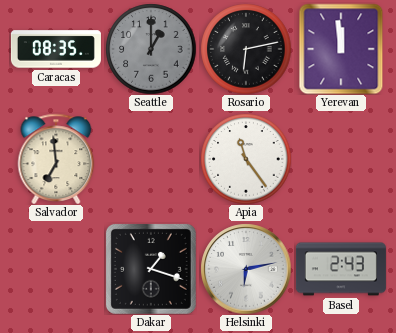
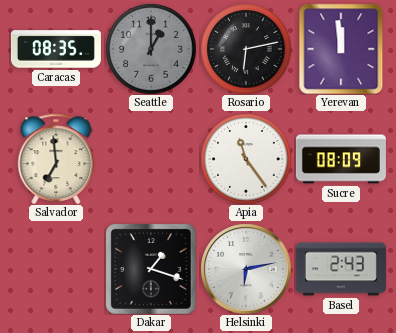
Sucre: none -> 08:09 (341, 159)
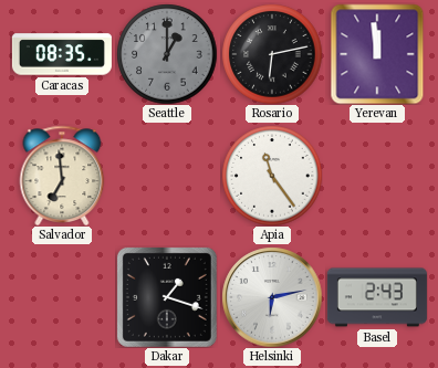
Sucre: 08:09 -> none (341, 159)
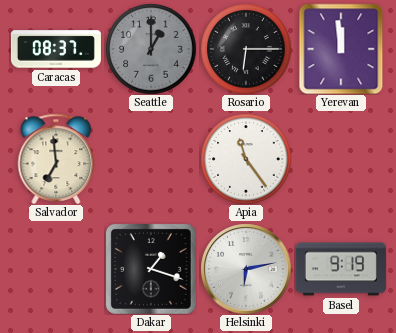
Caracas: 08:35 -> 08:37 (56, 49)
Rosario: 6:13 -> 6:15 (246, 49)
Basel: 2:43 -> 9:19 (341, 269)
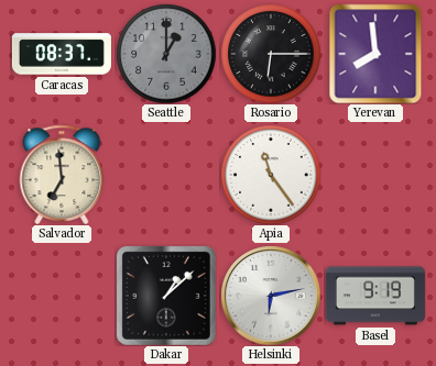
Yerevan: 11:59 -> 7:59 (375, 54)
Dakar: 1:18 -> 1:08 (166, 296)
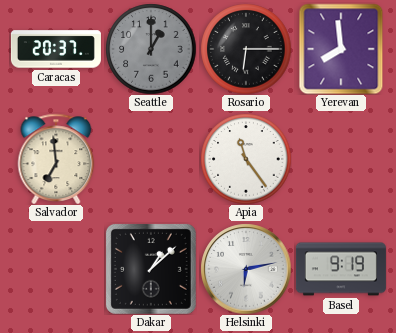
Caracas: 08:37 -> 20:37 (56, 49)
